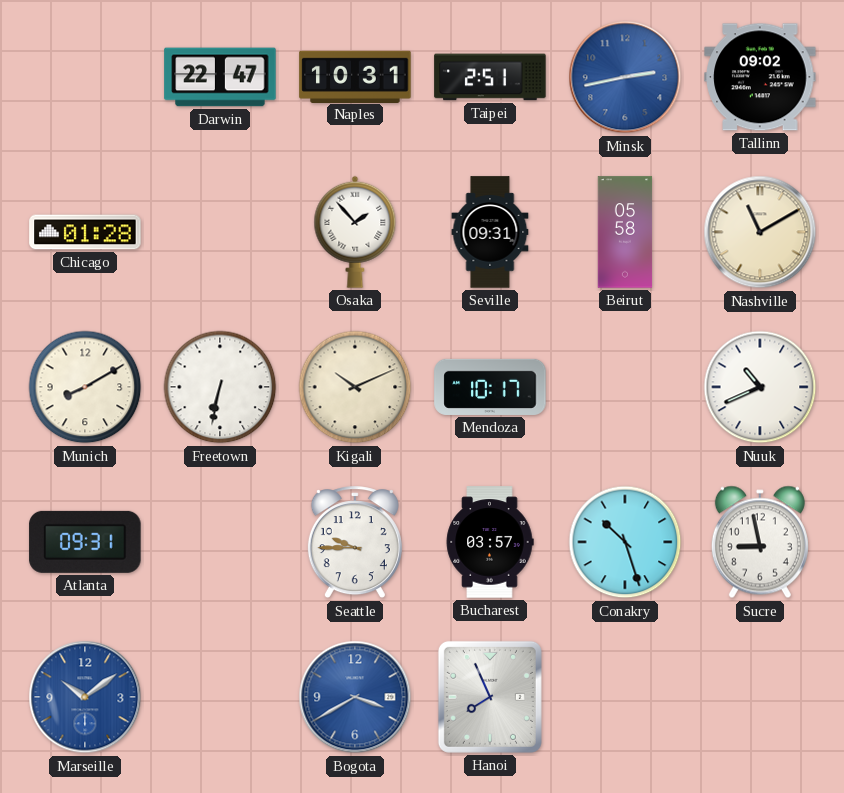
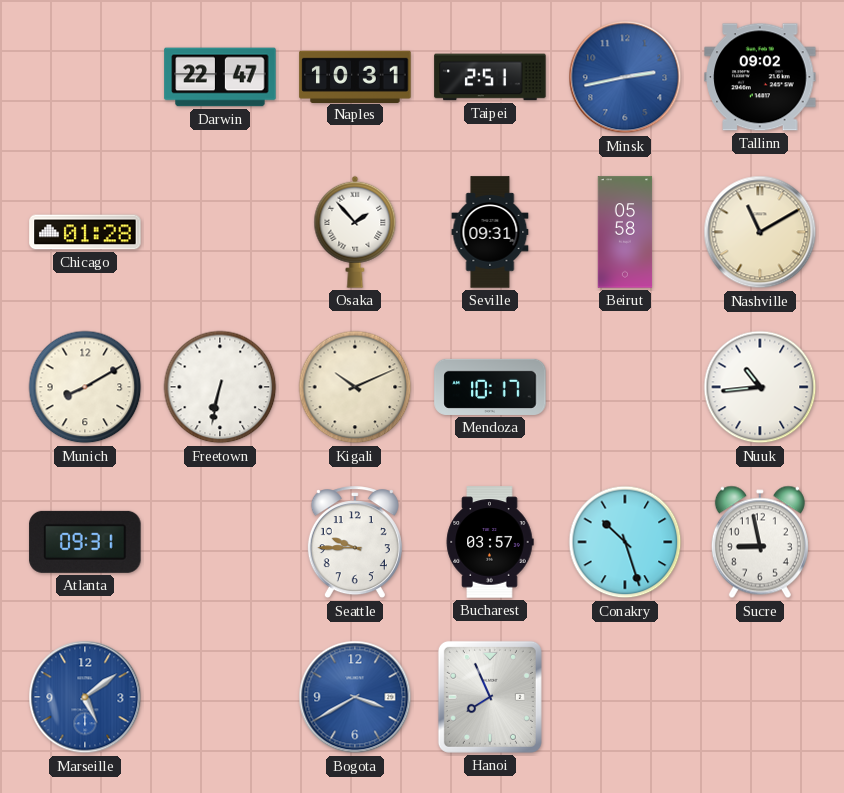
Nuuk: 10:41 -> 10:44 (760, 387)
Marseille: 10:09 -> 5:09 (85, 697)
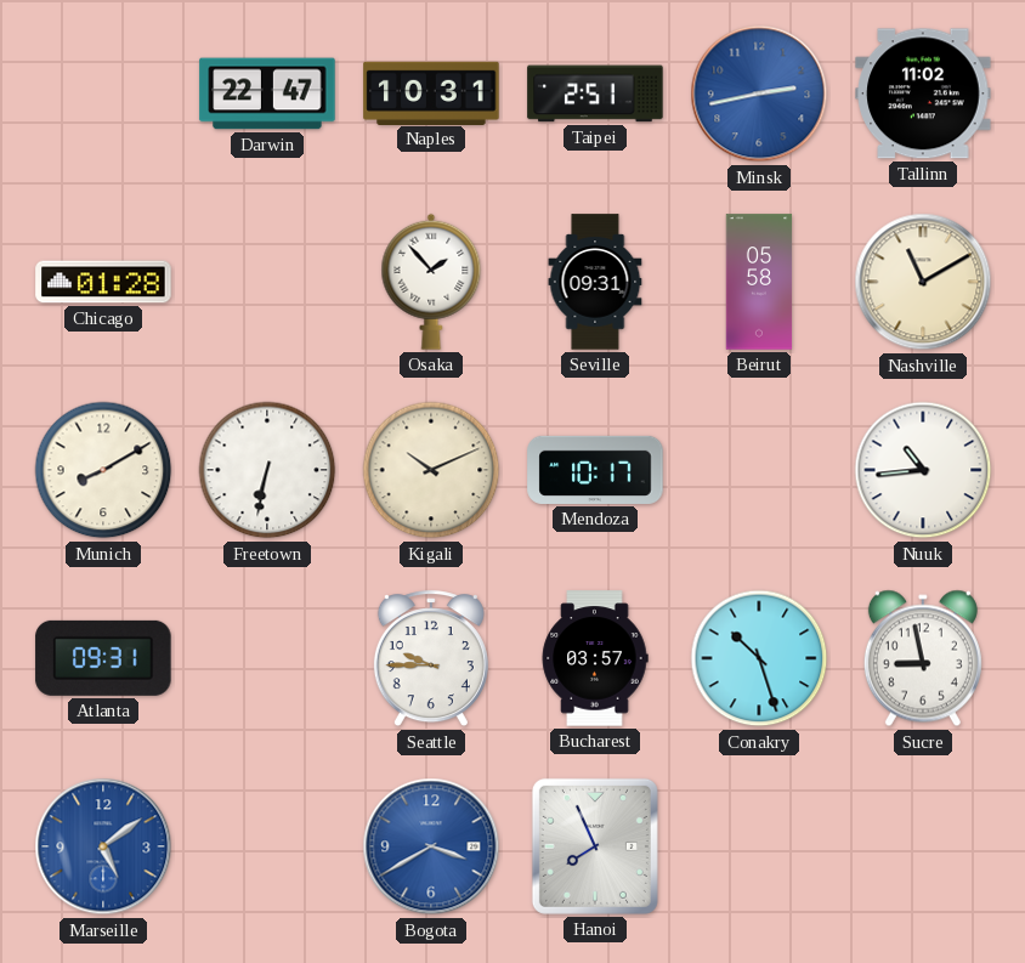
Tallinn: 09:02 -> 11:02 (923, 94)
